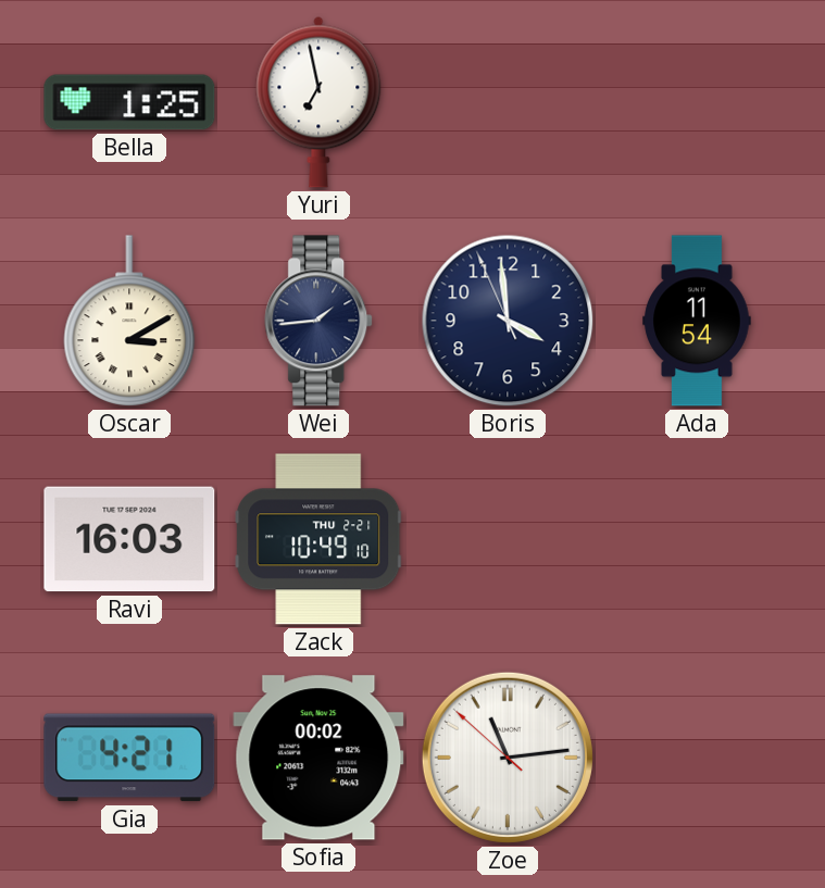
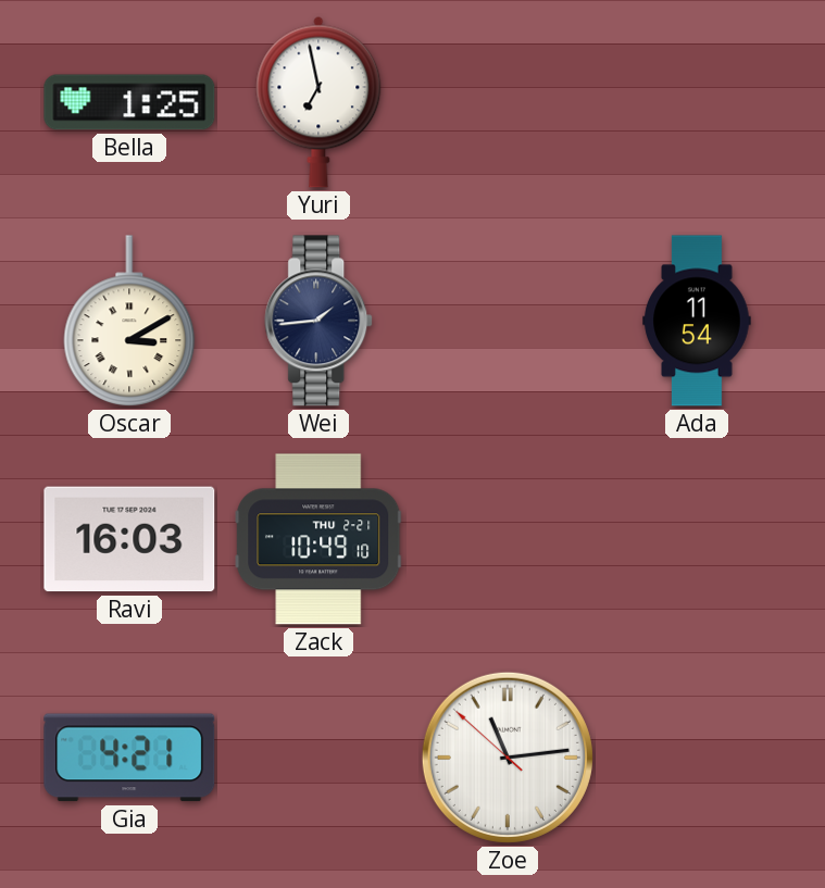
Boris: 3:58 -> none (508, 321)
Sofia: 00:02 -> none (318, 758)
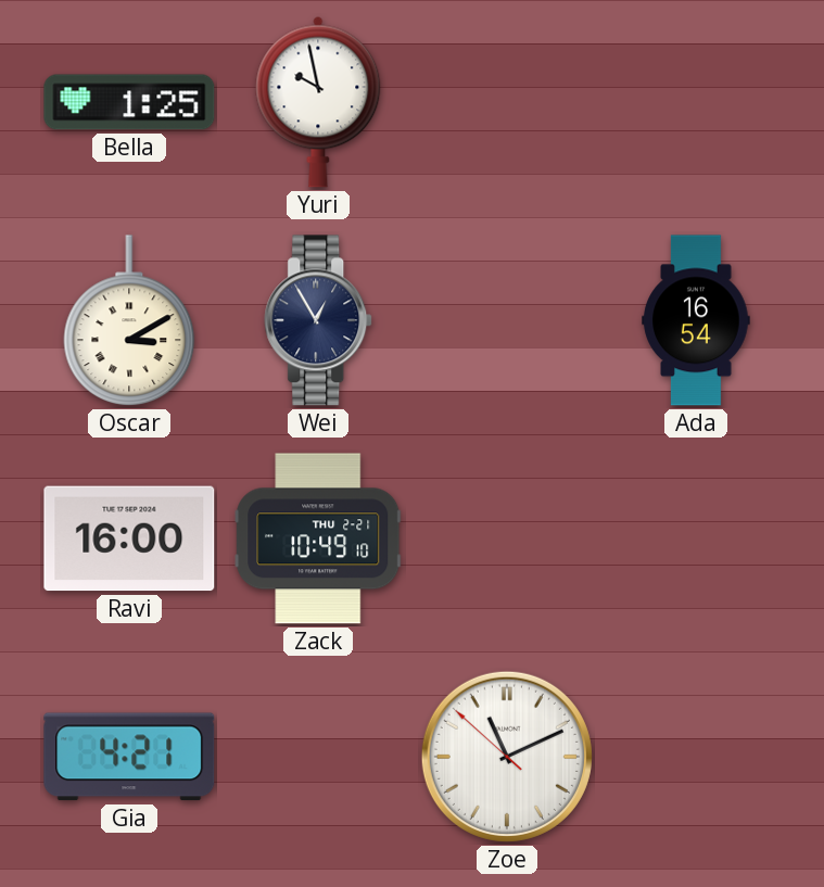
Yuri: 6:58 -> 9:58 (318, 102)
Wei: 1:44 -> 12:55 (319, 320)
Ada: 11:54 -> 16:54 (696, 320)
Ravi: 16:03 -> 16:00 (129, 538)
Zoe: 11:13 -> 11:10 (507, 757)
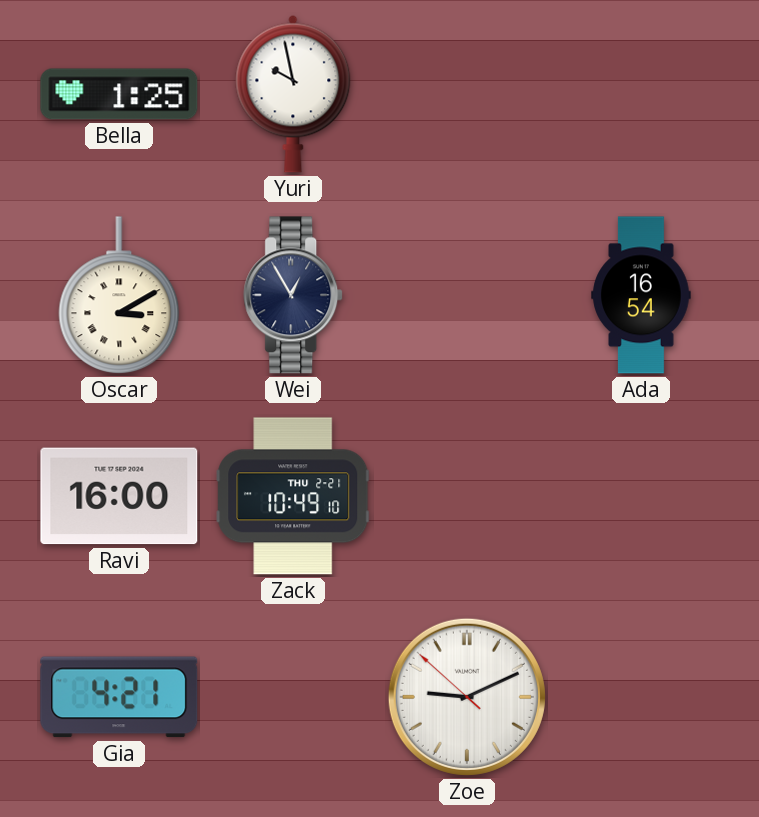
Zoe: 11:10 -> 9:10 (467, 697)
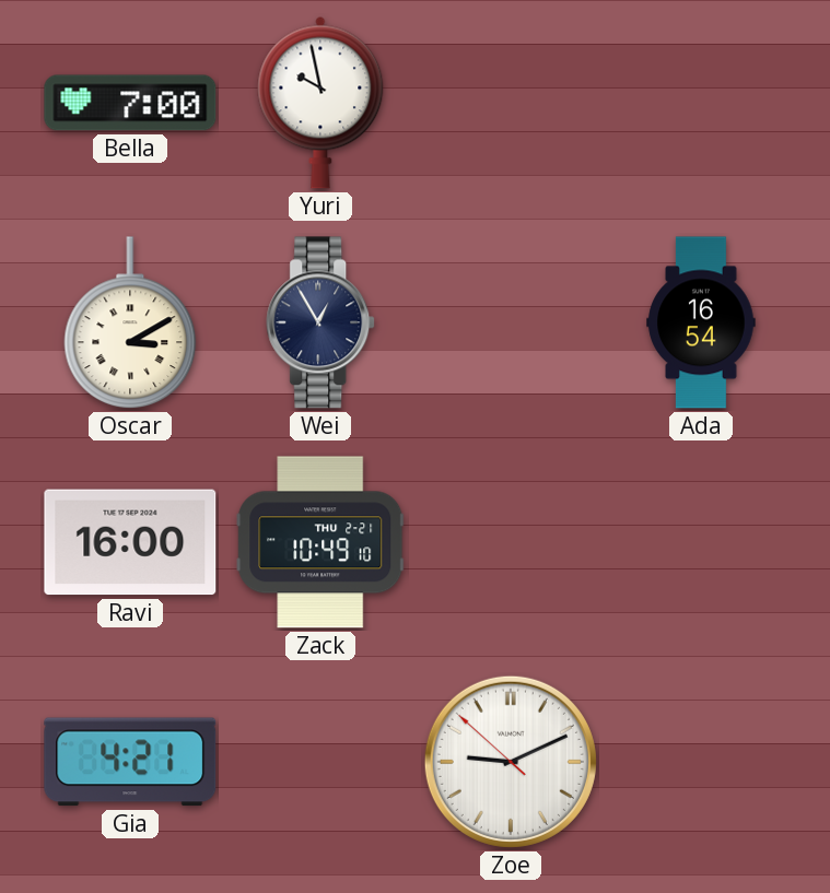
Bella: 1:25 -> 7:00 (130, 103)
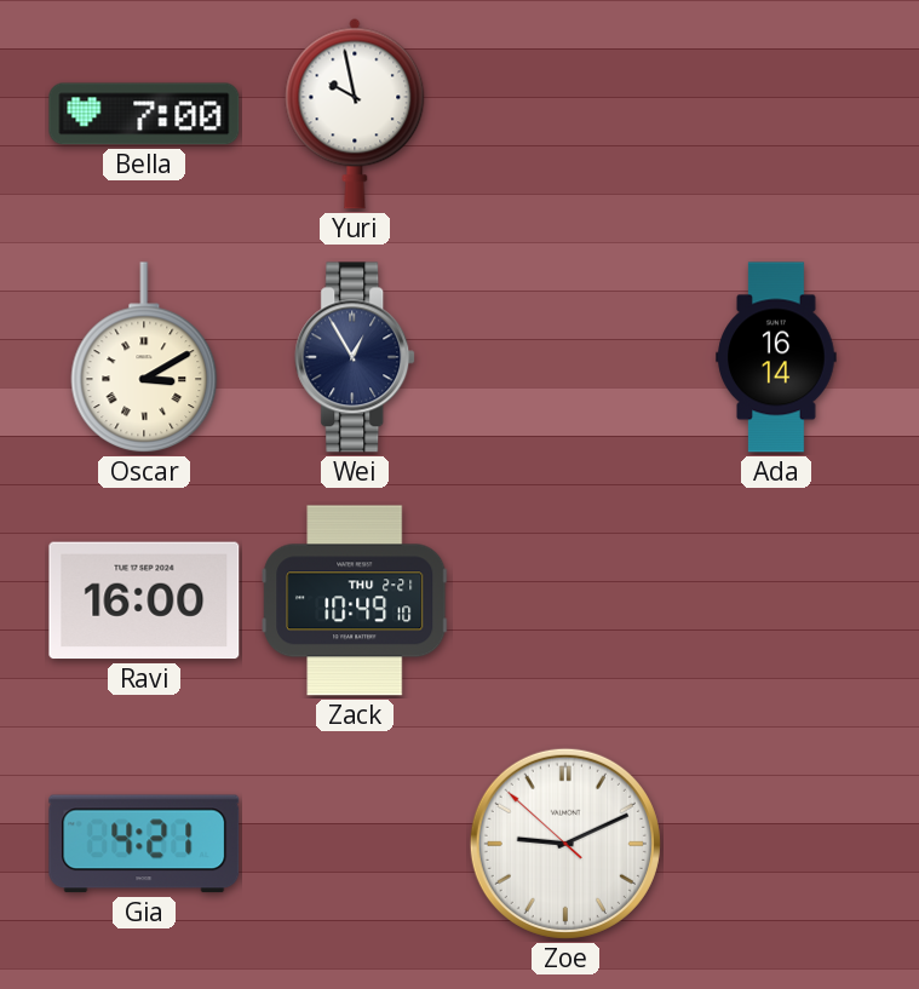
Ada: 16:54 -> 16:14 (776, 357)
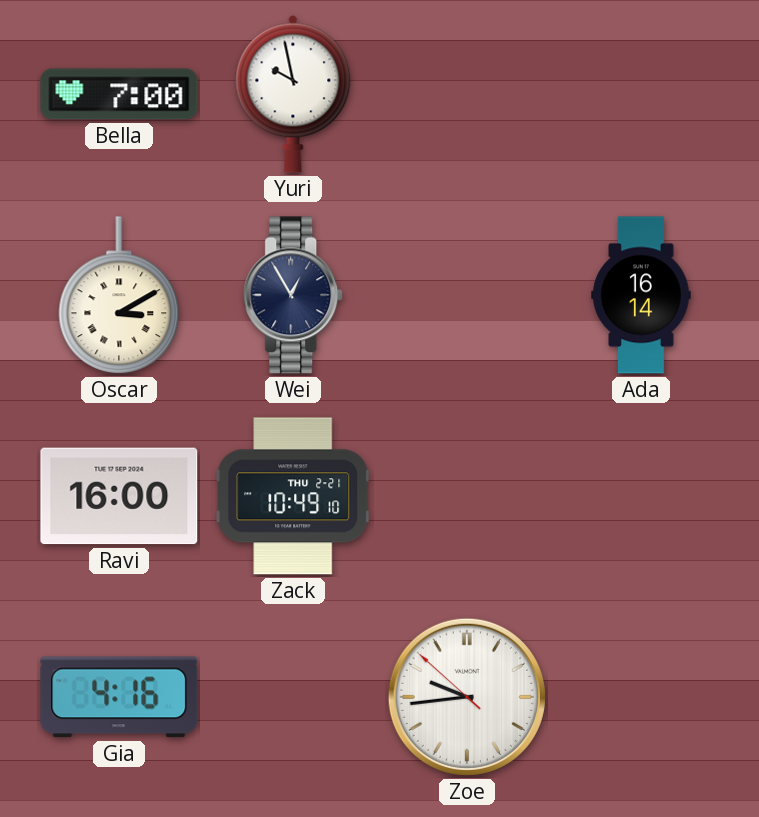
Gia: 4:21 -> 4:16 (119, 697)
Zoe: 9:10 -> 9:43 (467, 697)
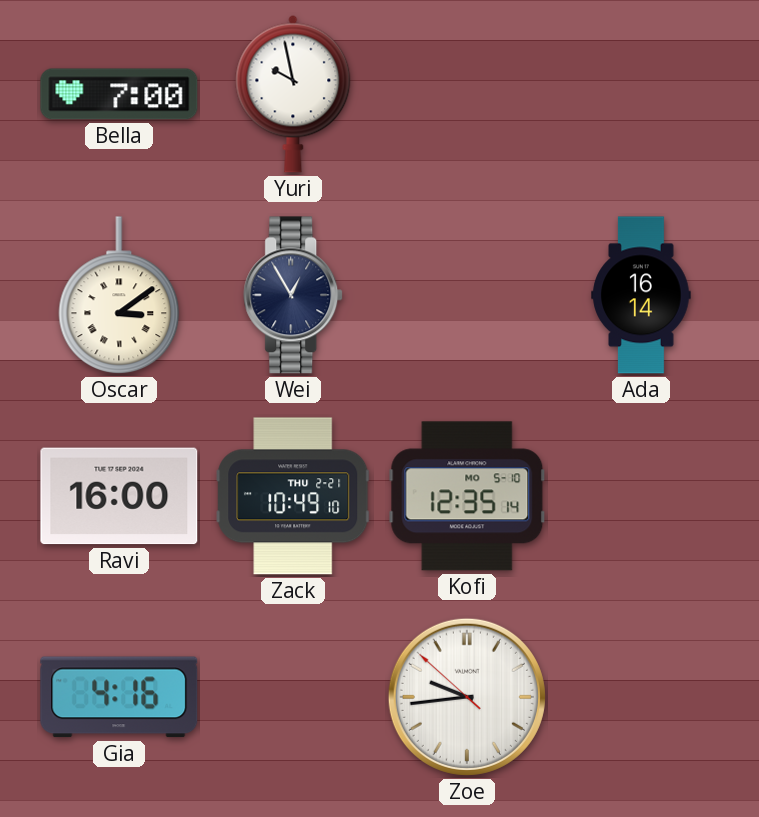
Oscar: 3:10 -> 3:09 (119, 296)
Kofi: none -> 12:35 (467, 496)
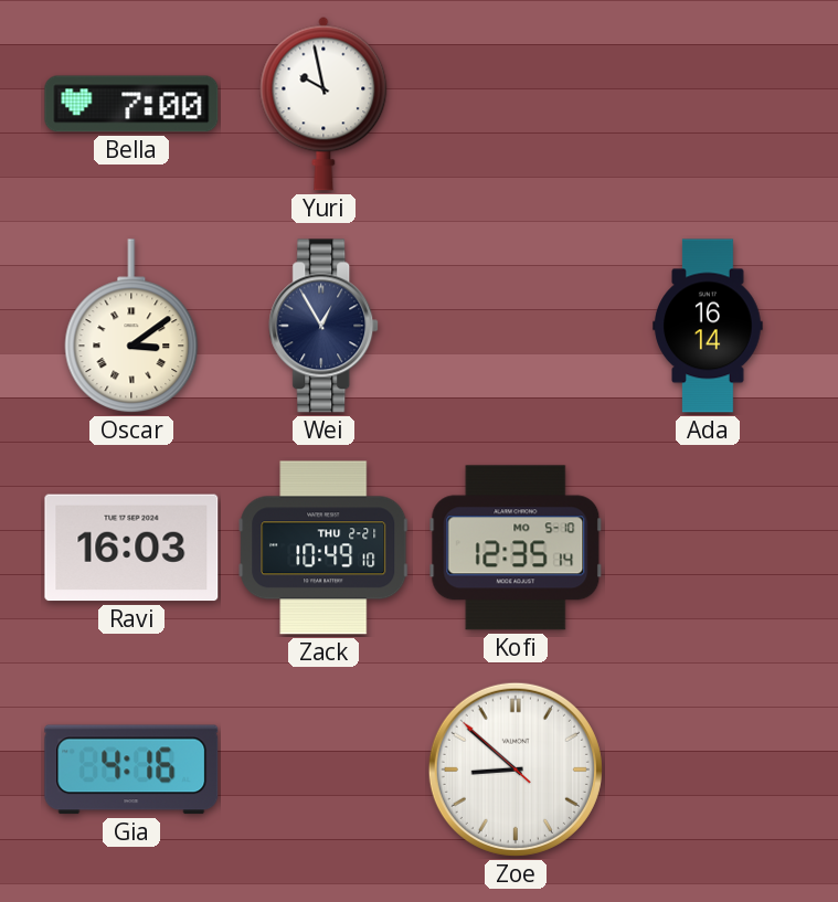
Ravi: 16:00 -> 16:03 (131, 548)
Zoe: 9:43 -> 8:51 (516, 770)
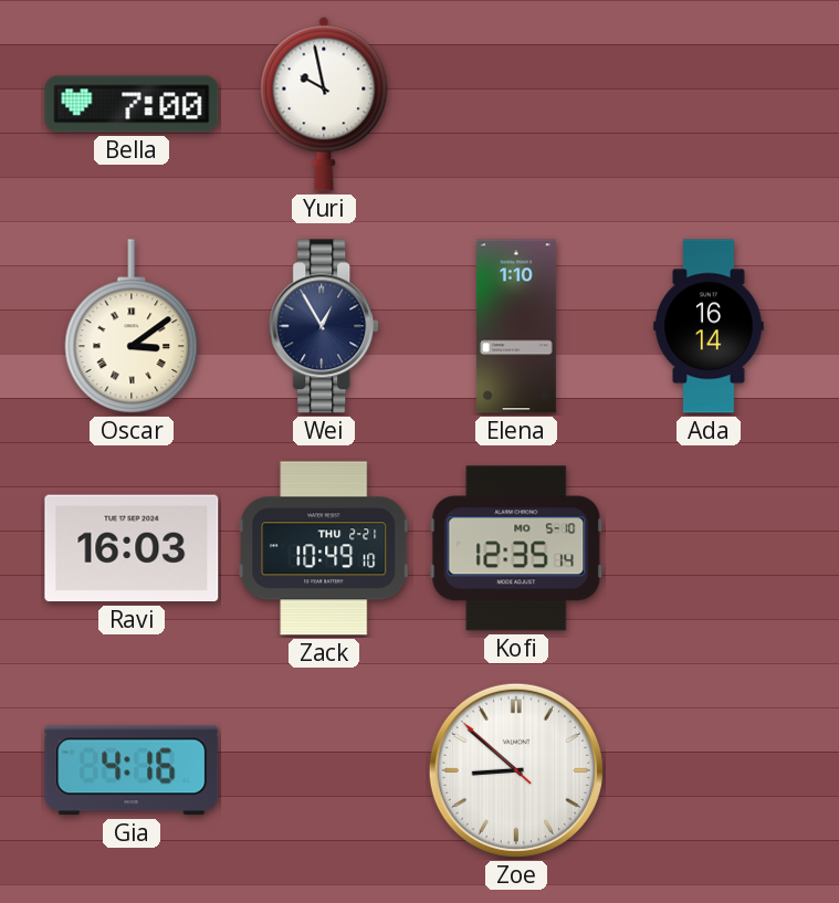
Elena: none -> 1:10 (516, 326)
